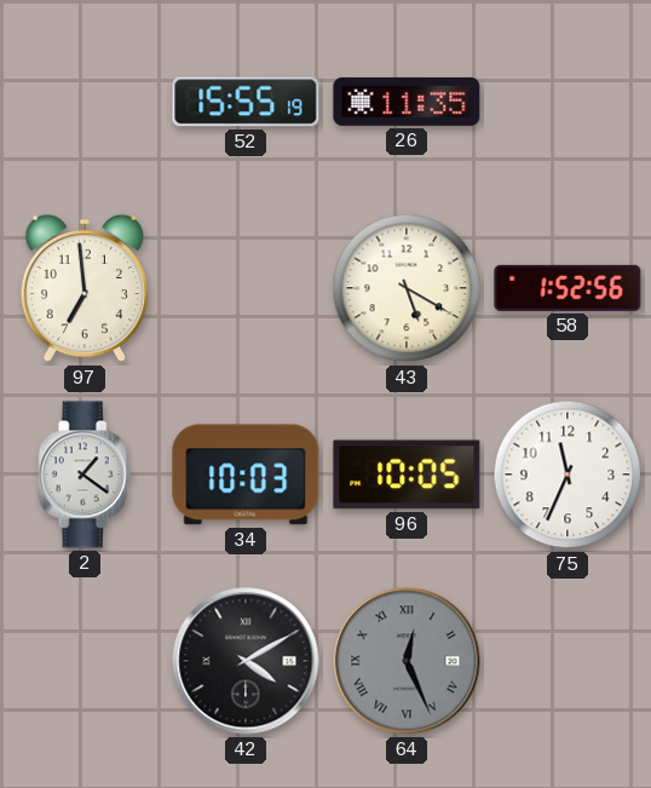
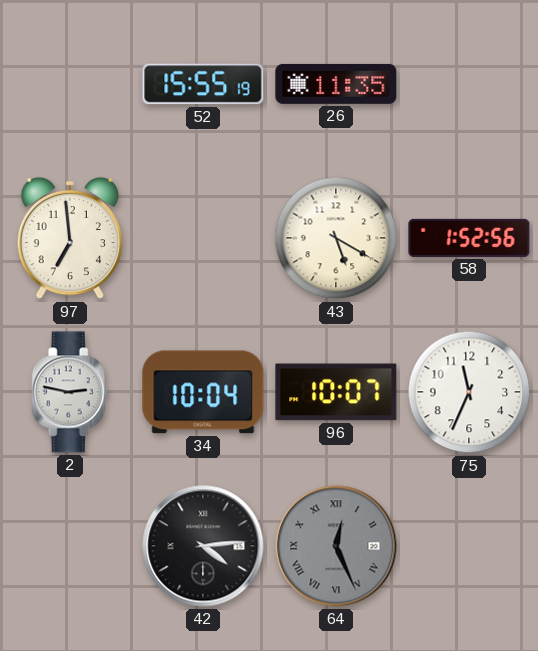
2: 1:21 -> 2:47 (70, 392)
34: 10:03 -> 10:04 (203, 392)
96: 10:05 -> 10:07 (336, 392)
42: 4:10 -> 4:14 (203, 546)
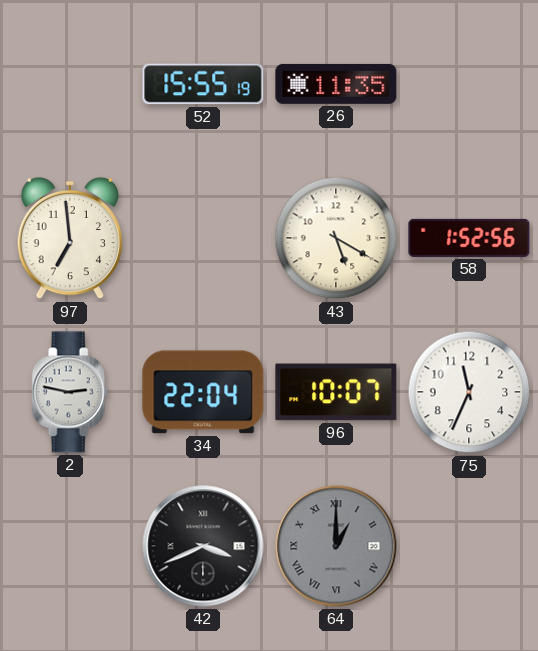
34: 10:04 -> 22:04 (203, 392)
42: 4:14 -> 3:41 (203, 546)
64: 12:26 -> 1:00 (336, 546)
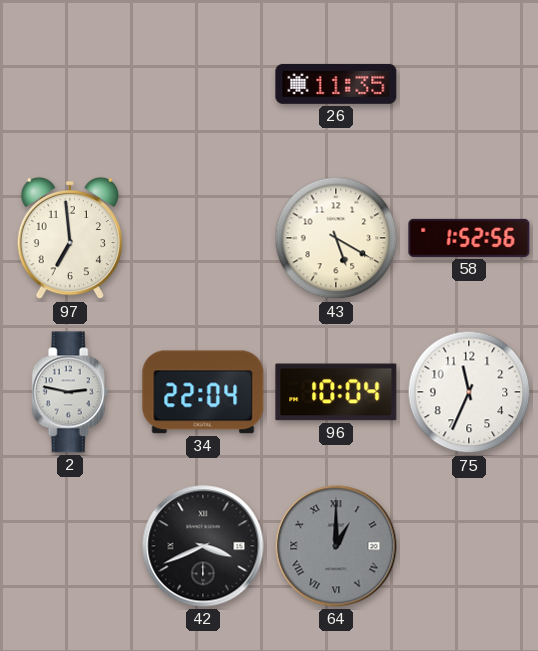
52: 15:55 -> none (203, 84)
96: 10:07 -> 10:04 (336, 392)
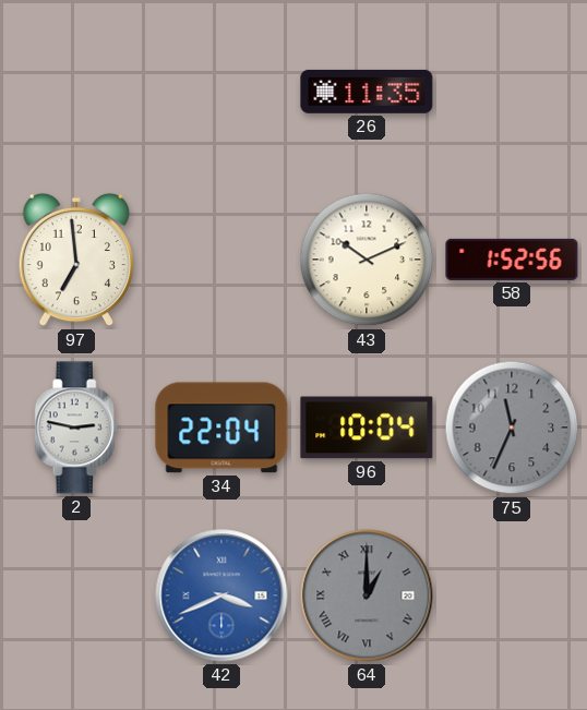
43: 5:20 -> 10:11 (367, 260)
75 dial: white -> grey (512, 428)
42 dial: black -> blue (221, 595)
